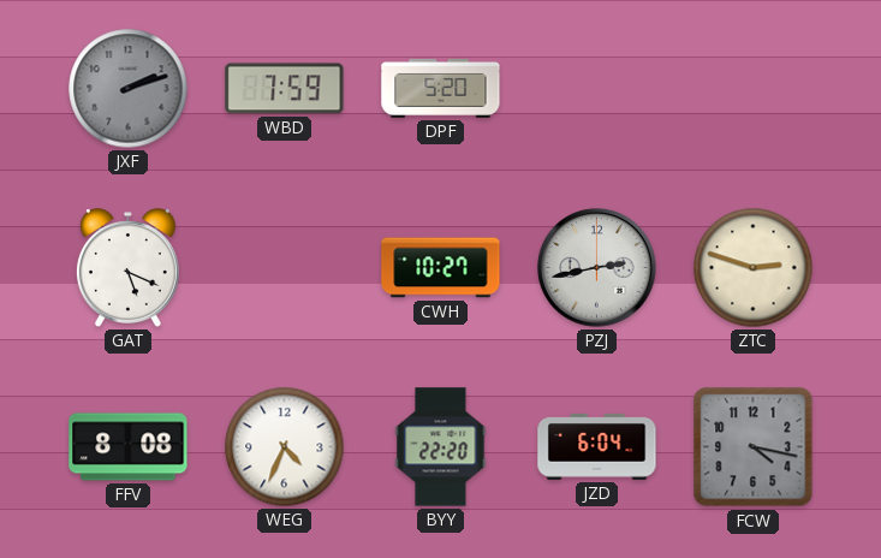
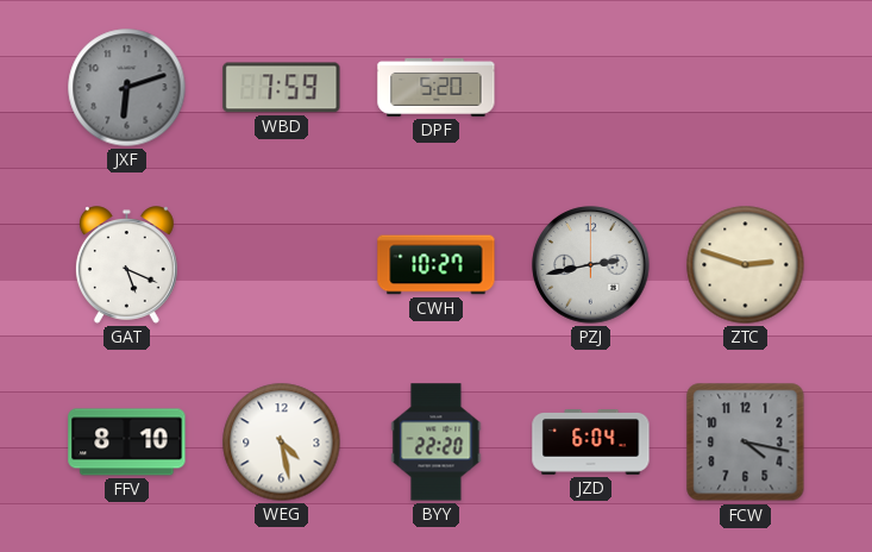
JXF: 2:12 -> 6:12 (127, 88)
FFV: 8:08 -> 8:10 (127, 443)
WEG: 4:34 -> 4:28 (282, 443)
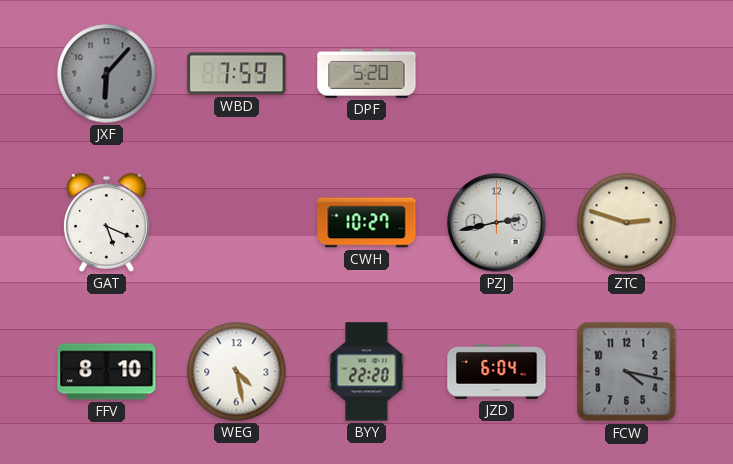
JXF: 6:12 -> 6:07 (107, 74)
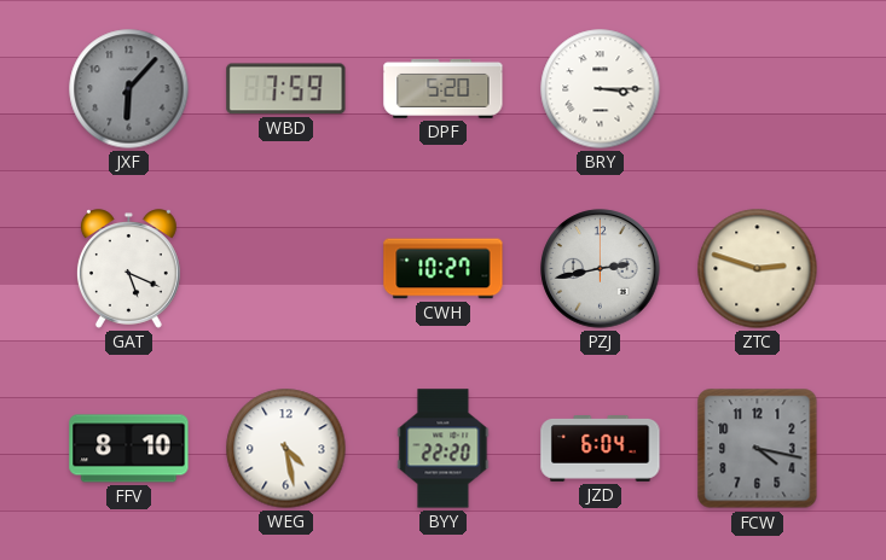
BRY: none -> 3:15 (601, 89)
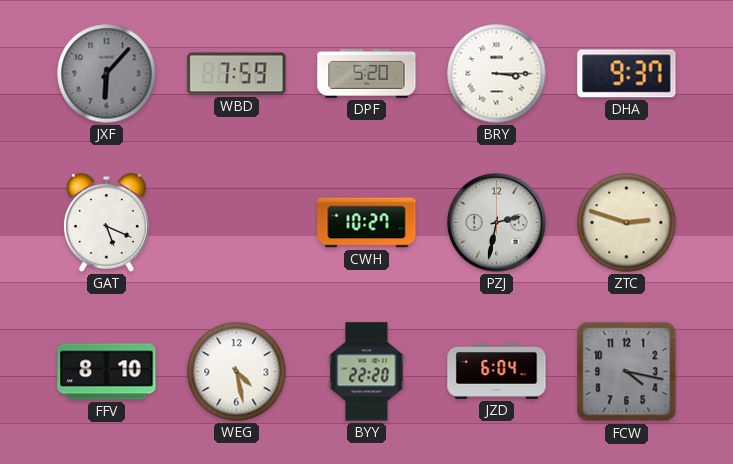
DHA: none -> 9:37 (627, 74)
PZJ: 2:43 -> 2:32 (497, 223)
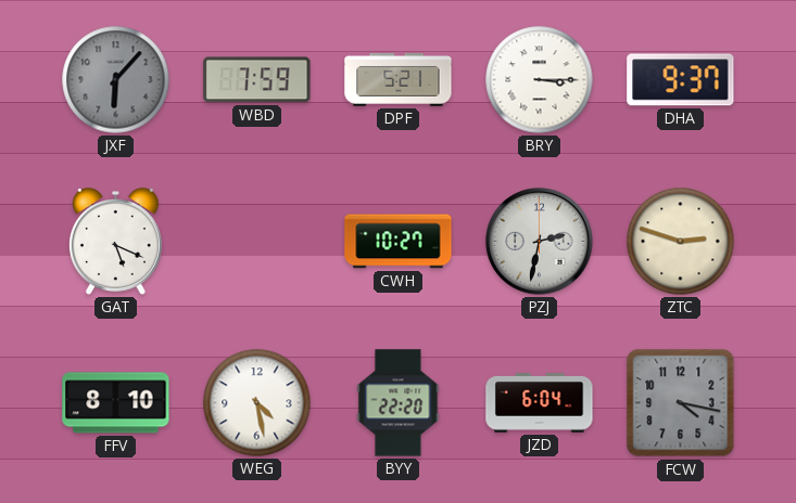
DPF: 5:20 -> 5:21 (399, 79)
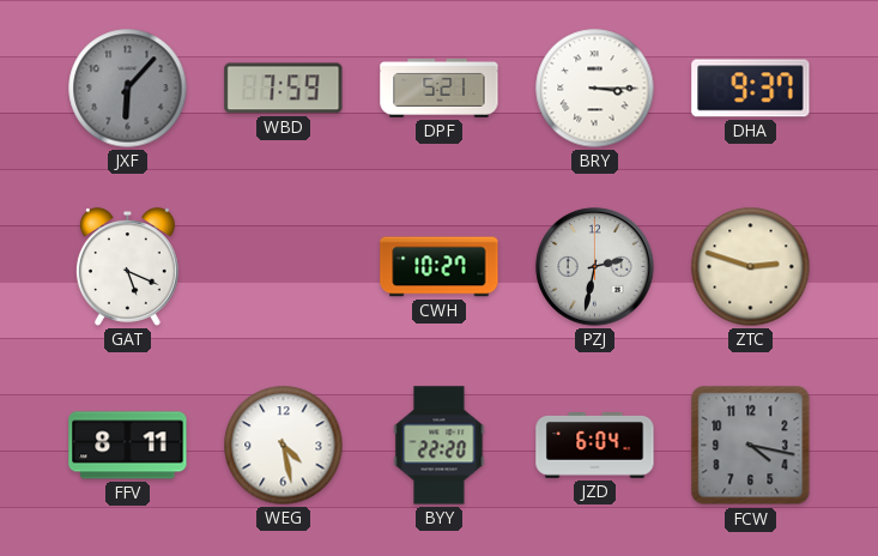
FFV: 8:10 -> 8:11 (128, 446)
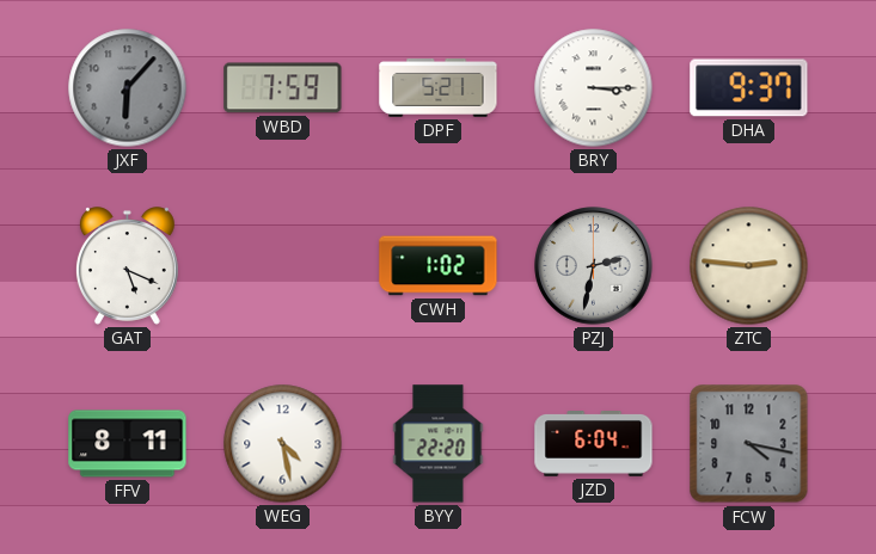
CWH: 10:27 -> 1:02 (439, 266)
ZTC: 2:48 -> 2:46 (749, 266)
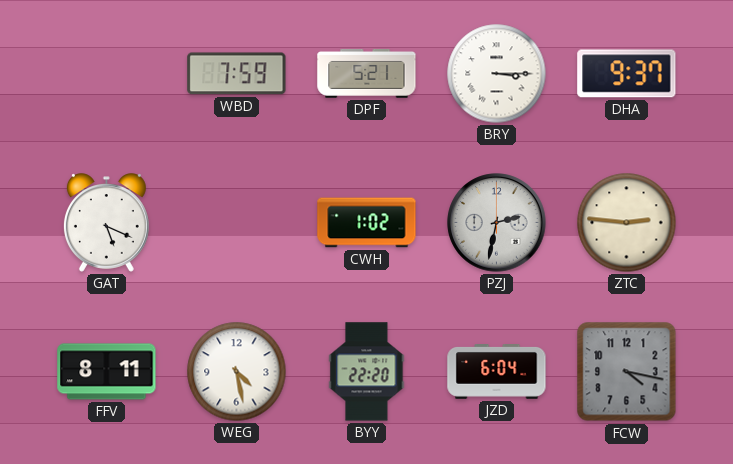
JXF: 6:07 -> none (128, 88)
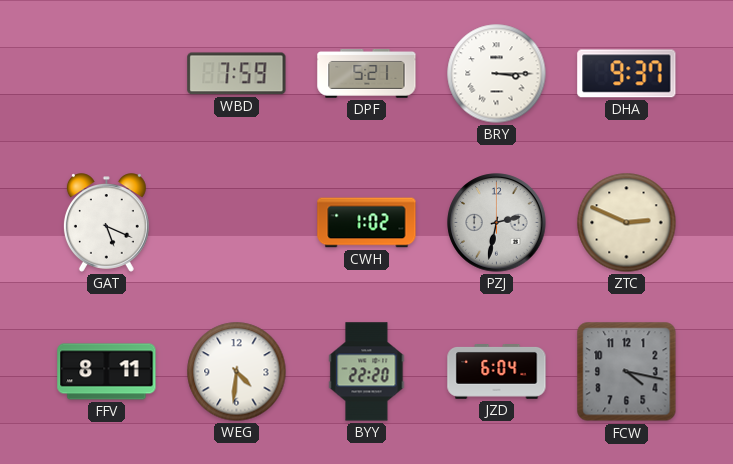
ZTC: 2:46 -> 2:49 (627, 223)
WEG: 4:28 -> 4:31 (237, 372)
